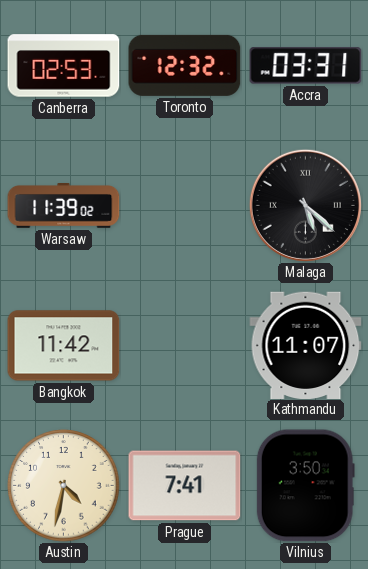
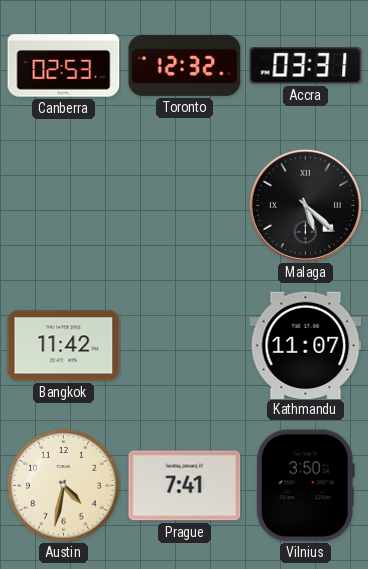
Warsaw: 11:39 -> none (64, 206)
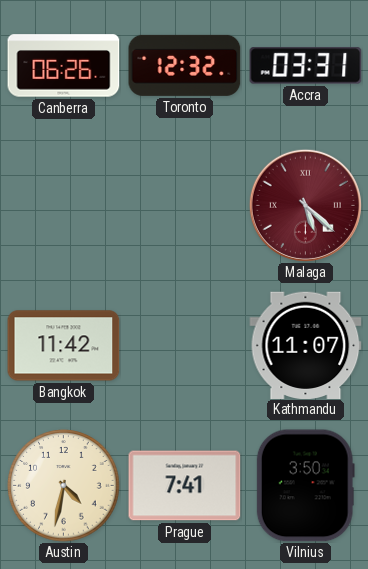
Canberra: 02:53 -> 06:26 (64, 66)
Malaga dial: black -> burgundy (305, 205)
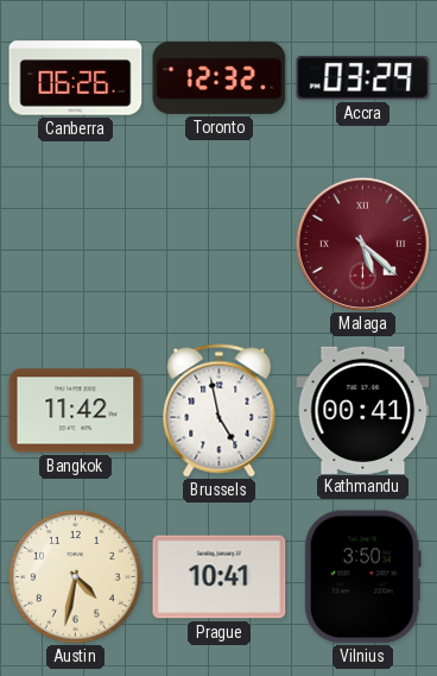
Accra: 03:31 -> 03:29 (363, 78)
Brussels: none -> 4:58 (220, 411)
Kathmandu: 11:07 -> 00:41 (363, 410)
Prague: 7:41 -> 10:41 (220, 577)
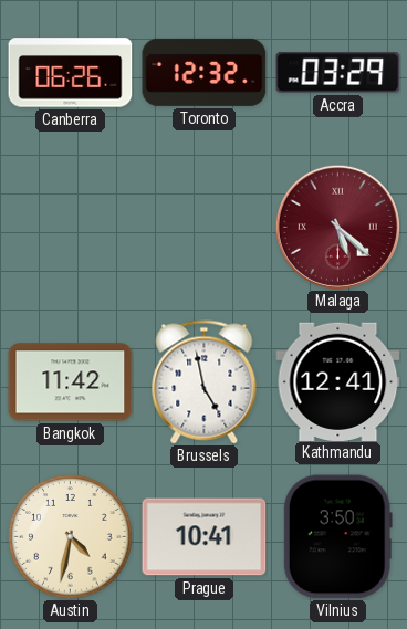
Kathmandu: 00:41 -> 12:41 (338, 381)
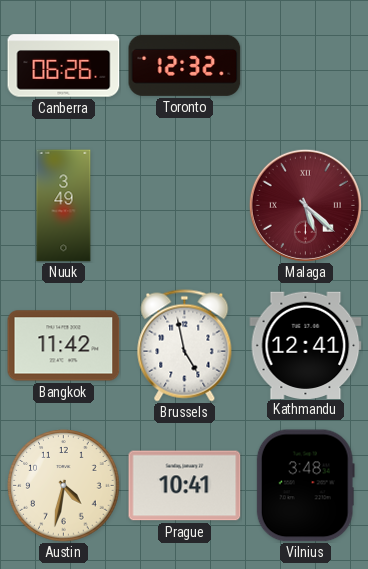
Accra: 03:29 -> none (338, 73)
Nuuk: none -> 3:49 (64, 206)
Vilnius: 3:50 -> 3:48 (305, 486)
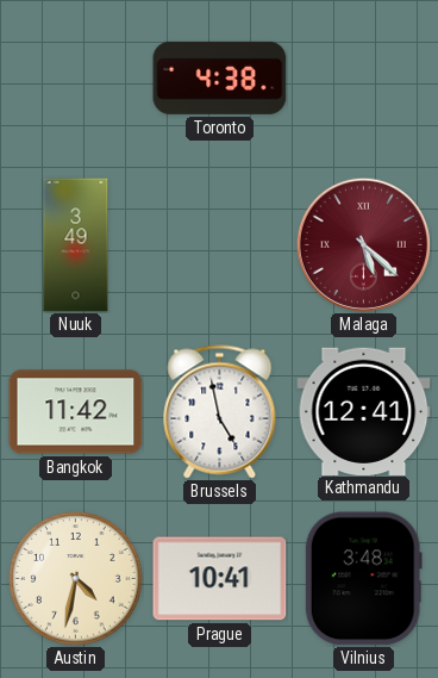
Canberra: 06:26 -> none (64, 66)
Toronto: 12:32 -> 4:38 (220, 77)
